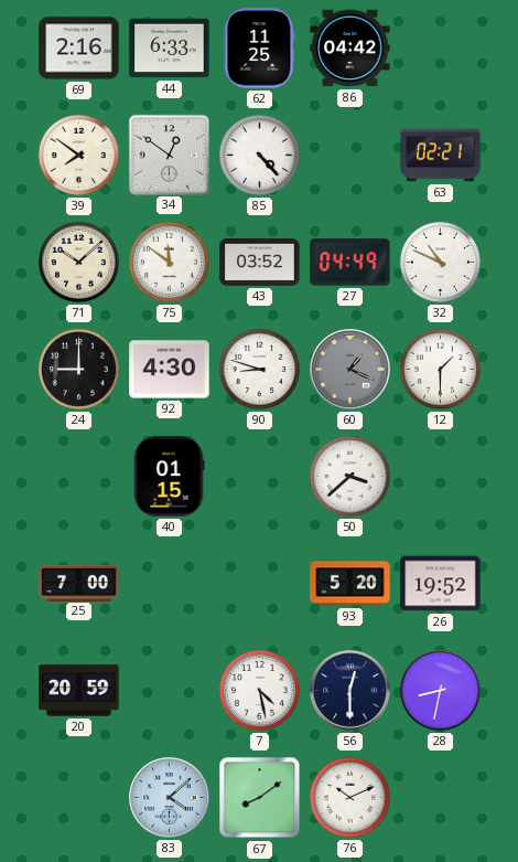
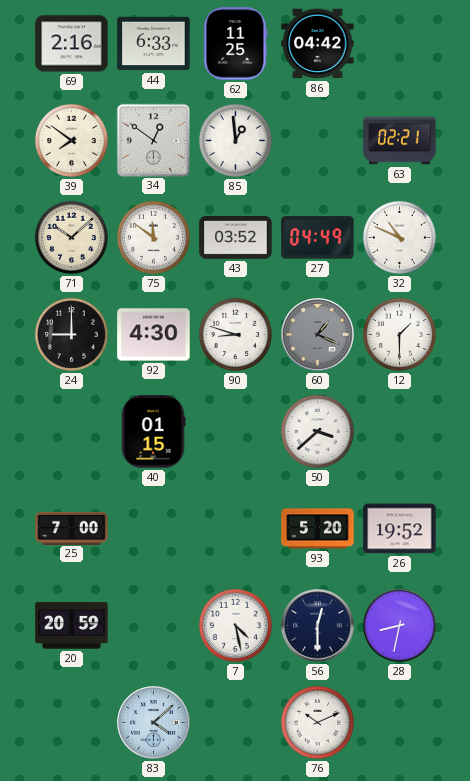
85: 4:23 -> 12:59 (235, 140)
67: 8:09 -> none (260, 798)
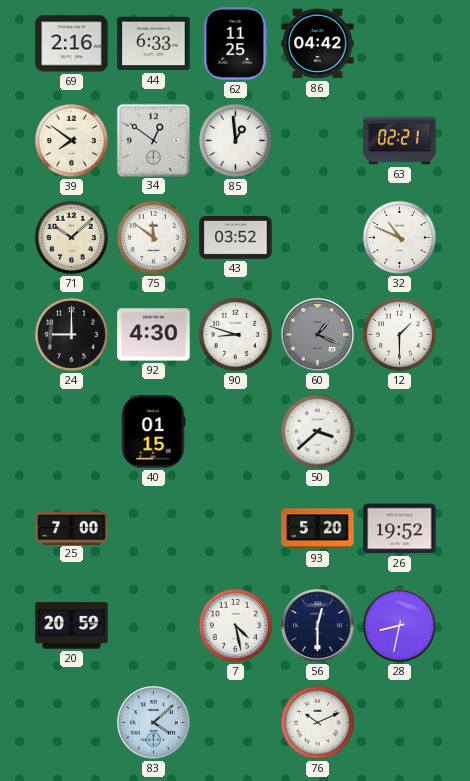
27: 04:49 -> none (318, 238)
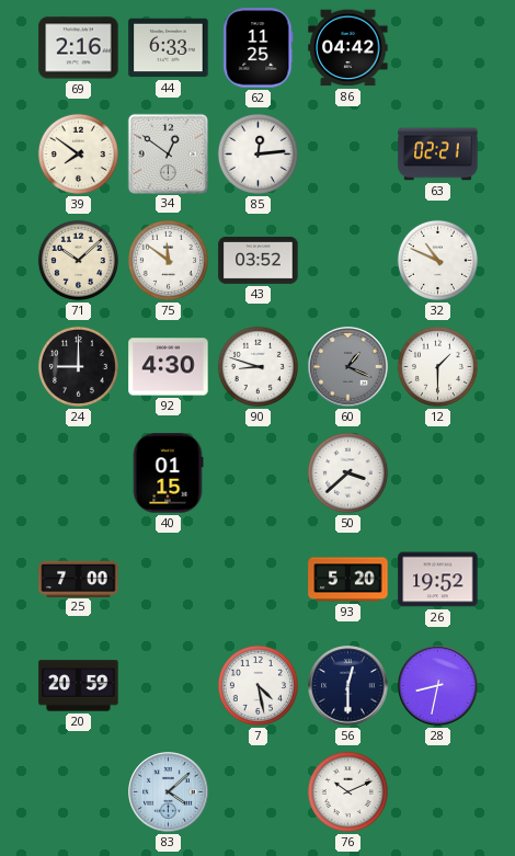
85: 12:59 -> 12:14 (257, 153)
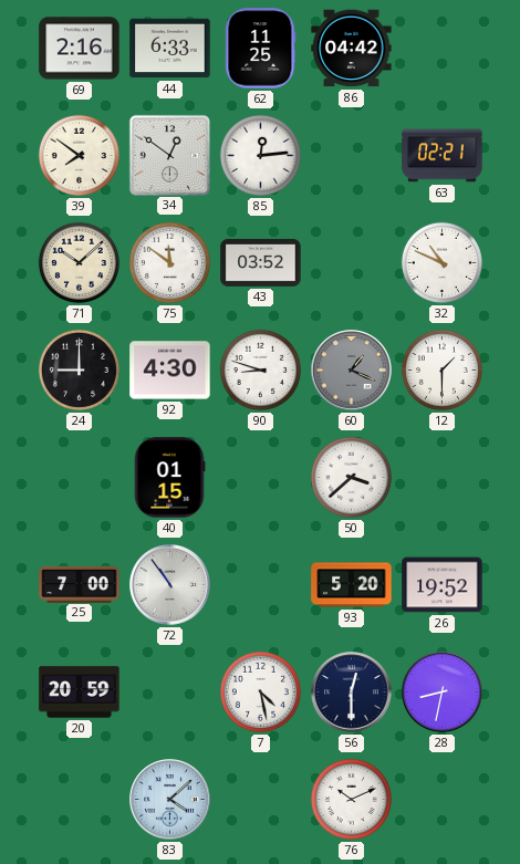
72: none -> 10:54 (170, 585)
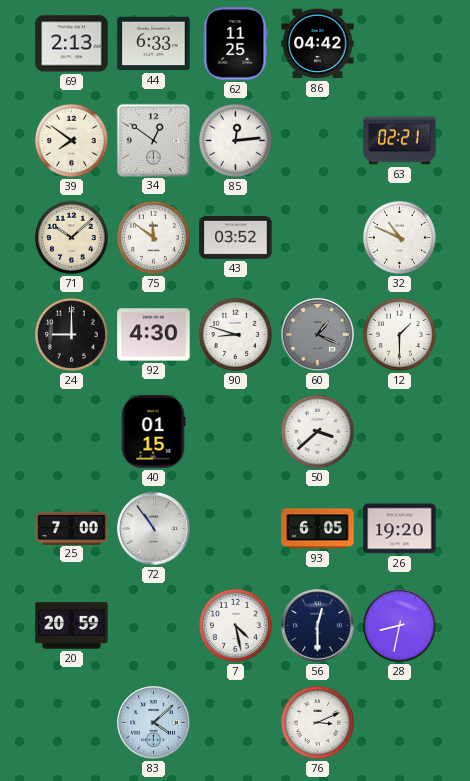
69: 2:16 -> 2:13 (72, 44)
93: 5:20 -> 6:05 (318, 529)
26: 19:52 -> 19:20 (400, 529)
76: 10:11 -> 3:11 (317, 722)
